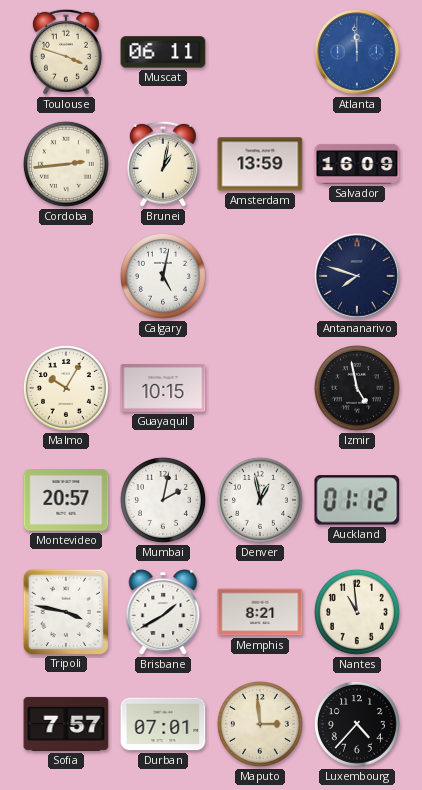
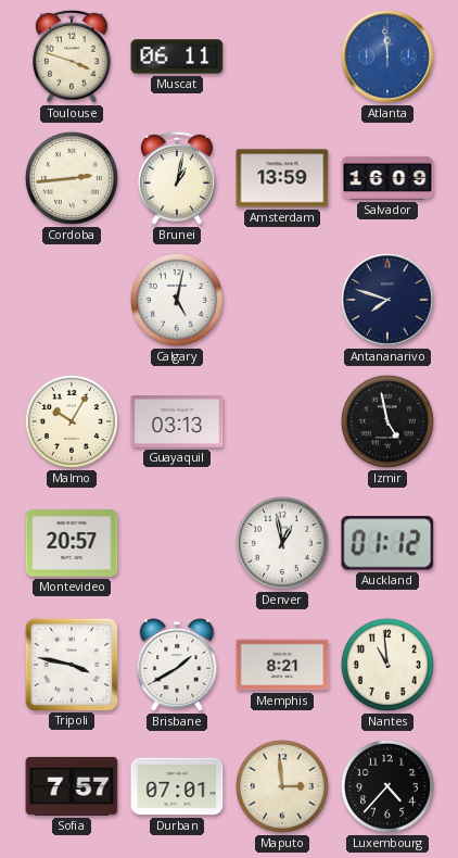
Guayaquil: 10:15 -> 03:13 (177, 422)
Mumbai: 2:02 -> none (163, 500)
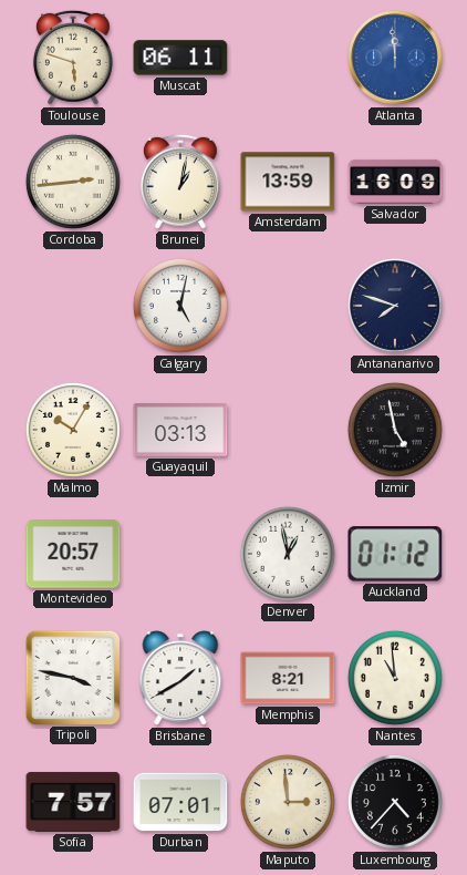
Toulouse: 3:48 -> 5:48 (73, 58)
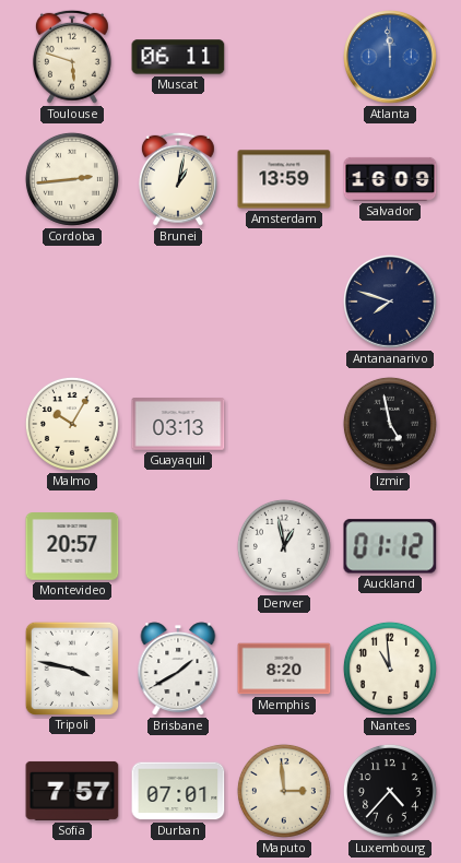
Calgary: 5:02 -> none (180, 306)
Memphis: 8:21 -> 8:20 (284, 669)
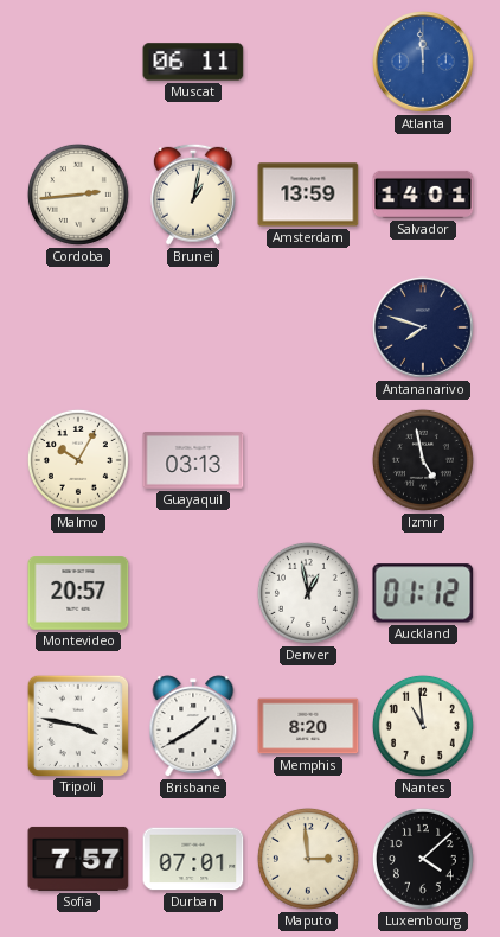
Toulouse: 5:48 -> none (72, 57)
Salvador: 16:09 -> 14:01 (423, 195)
Luxembourg: 4:37 -> 4:08 (423, 859)
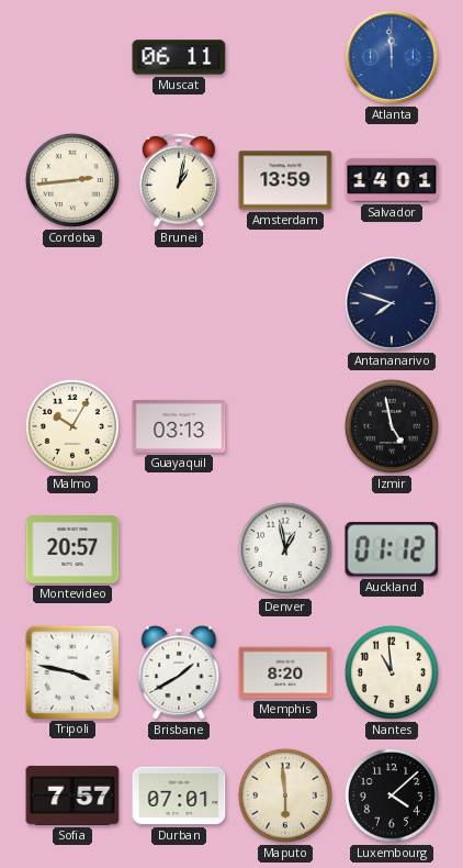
Maputo: 2:59 -> 5:59 (285, 795)
